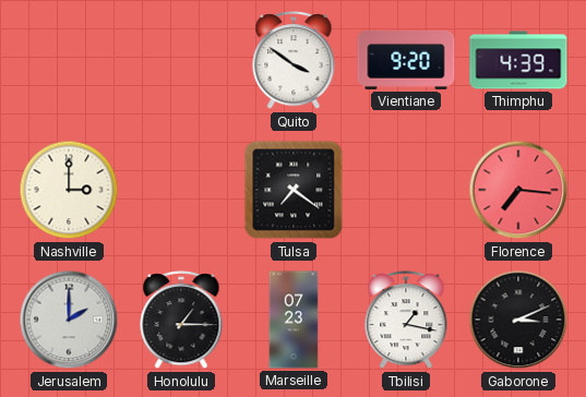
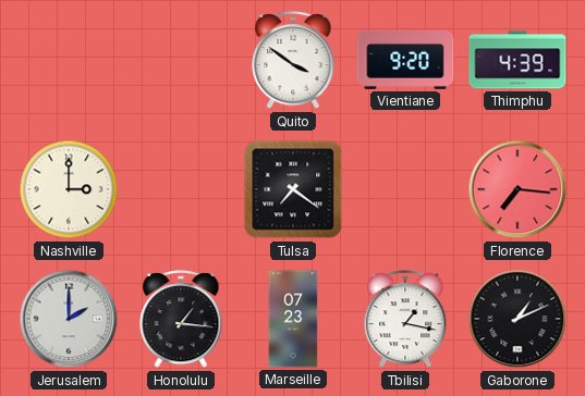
Honolulu: 1:15 -> 1:16 (181, 320)
Gaborone: 3:11 -> 1:11 (517, 319)
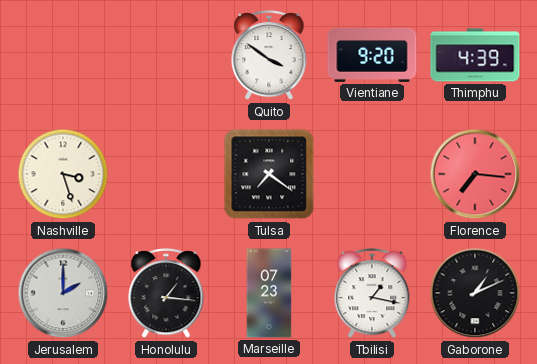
Nashville: 3:00 -> 3:27 (63, 174)
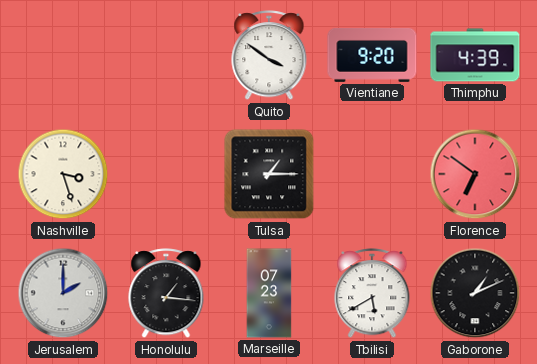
Tulsa: 7:21 -> 1:15 (269, 174)
Florence: 7:16 -> 6:51 (475, 174)
Tbilisi: 1:17 -> 5:40 (372, 294)
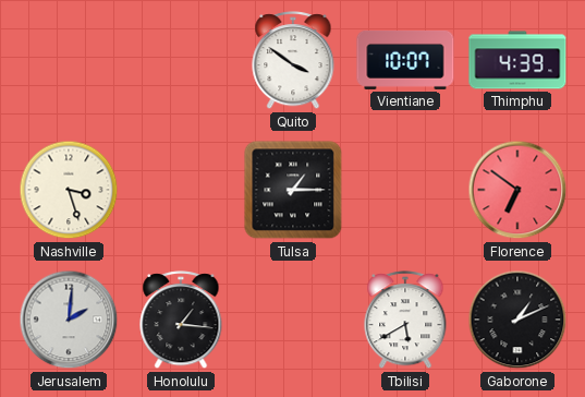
Vientiane: 9:20 -> 10:07 (405, 60)
Jerusalem: 2:00 -> 2:01 (69, 320)
Marseille: 07:23 -> none (269, 293)
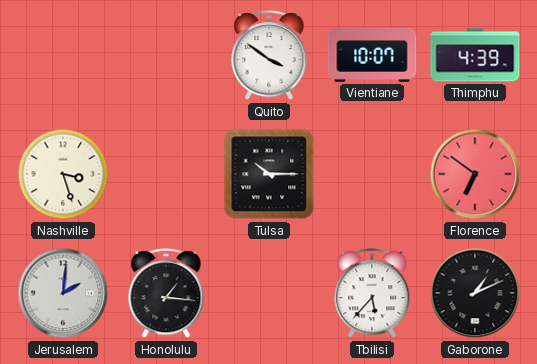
Tulsa: 1:15 -> 10:15 (269, 174)
Tbilisi: 5:40 -> 5:37 (372, 294)
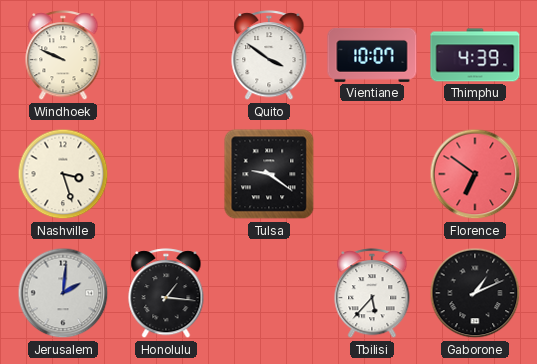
Windhoek: none -> 9:49 (63, 56)
Tulsa: 10:15 -> 9:21 (269, 174)
